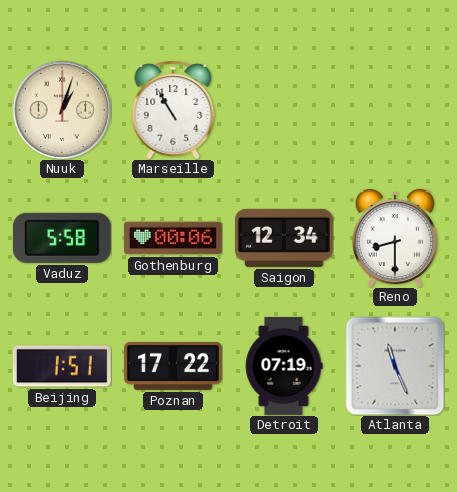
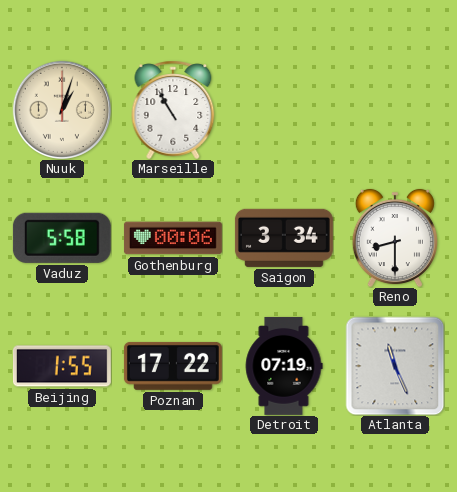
Saigon: 12:34 -> 3:34 (284, 238)
Beijing: 1:51 -> 1:55 (62, 366)
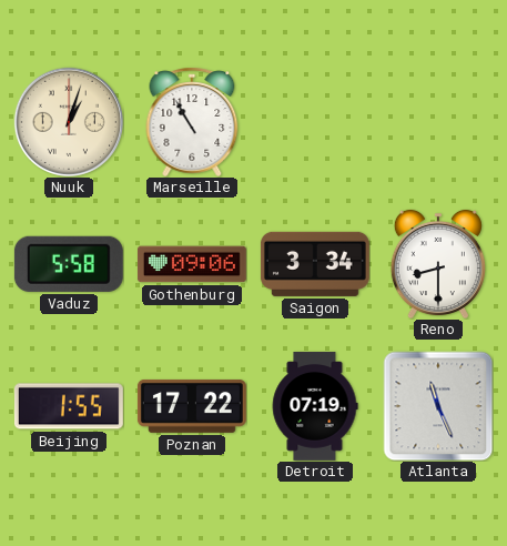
Gothenburg: 00:06 -> 09:06 (192, 264)
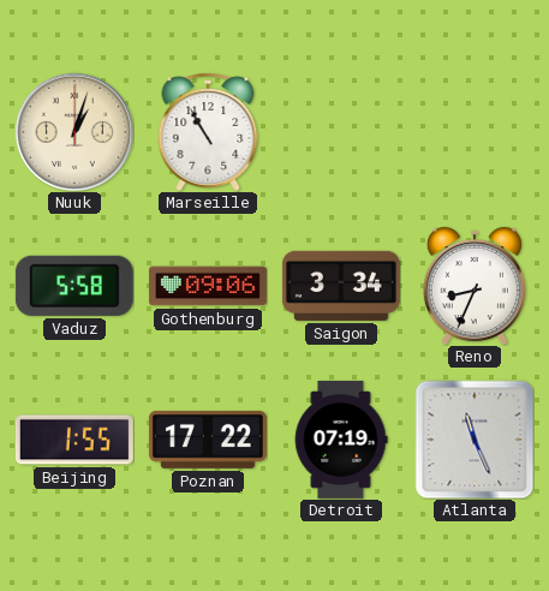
Reno: 8:30 -> 8:34 (475, 286)
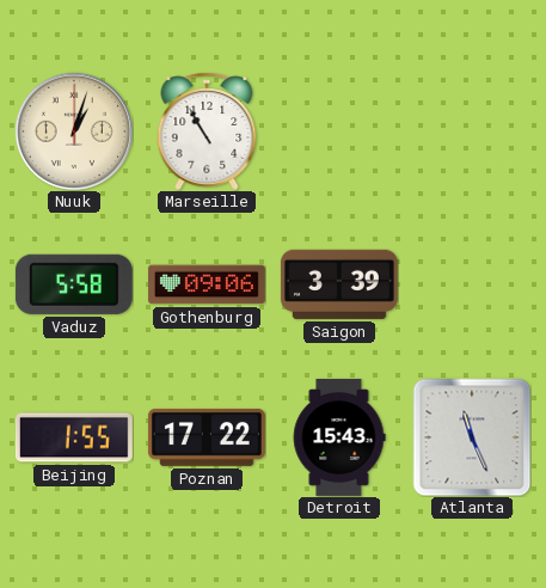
Saigon: 3:34 -> 3:39 (339, 284)
Reno: 8:34 -> none (475, 286)
Detroit: 07:19 -> 15:43 (339, 437)
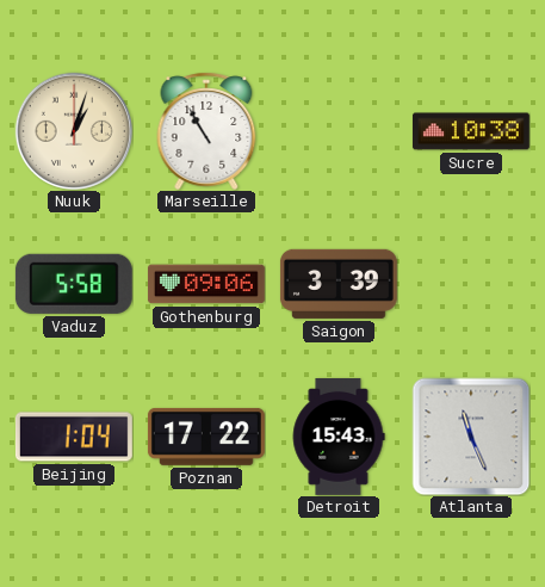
Sucre: none -> 10:38 (471, 131)
Beijing: 1:55 -> 1:04 (74, 437)
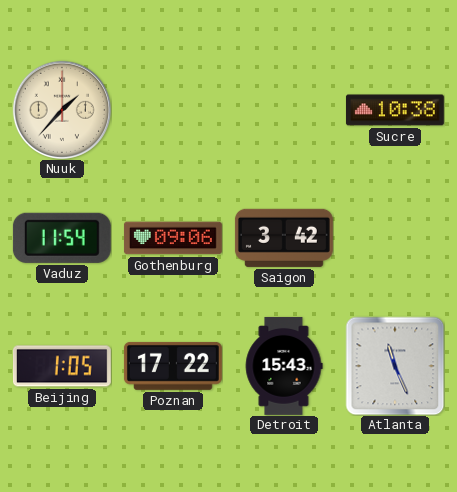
Nuuk: 1:03 -> 1:37 (62, 110)
Marseille: 10:55 -> none (206, 131)
Vaduz: 5:58 -> 11:54 (62, 238)
Saigon: 3:39 -> 3:42 (284, 238)
Beijing: 1:04 -> 1:05 (62, 366)
